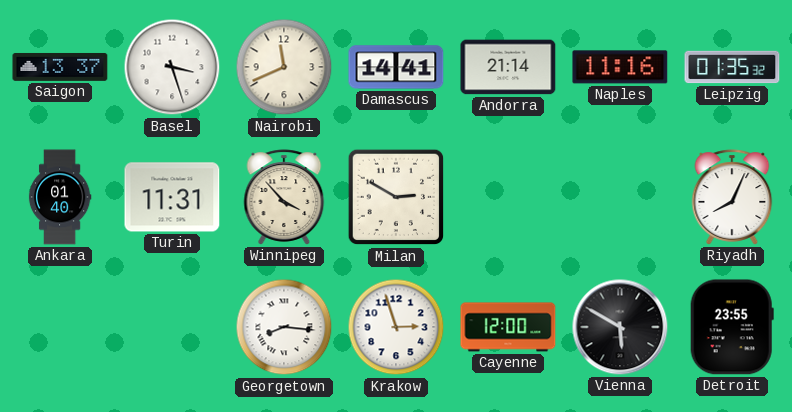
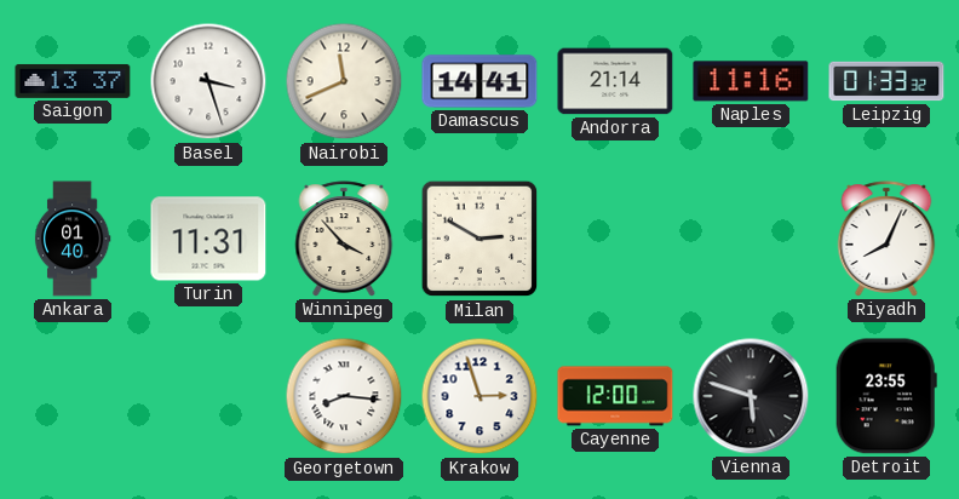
Leipzig: 01:35 -> 01:33 (886, 81)
Vienna: 5:50 -> 5:48 (751, 396)
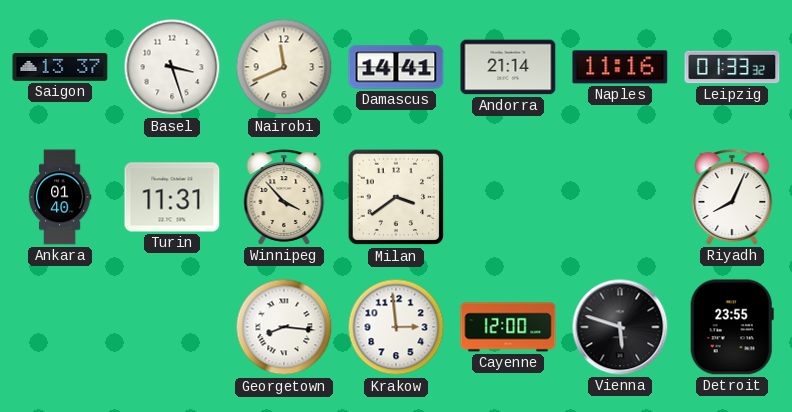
Milan: 2:50 -> 3:39 (396, 197)
Krakow: 2:57 -> 2:59 (396, 327)
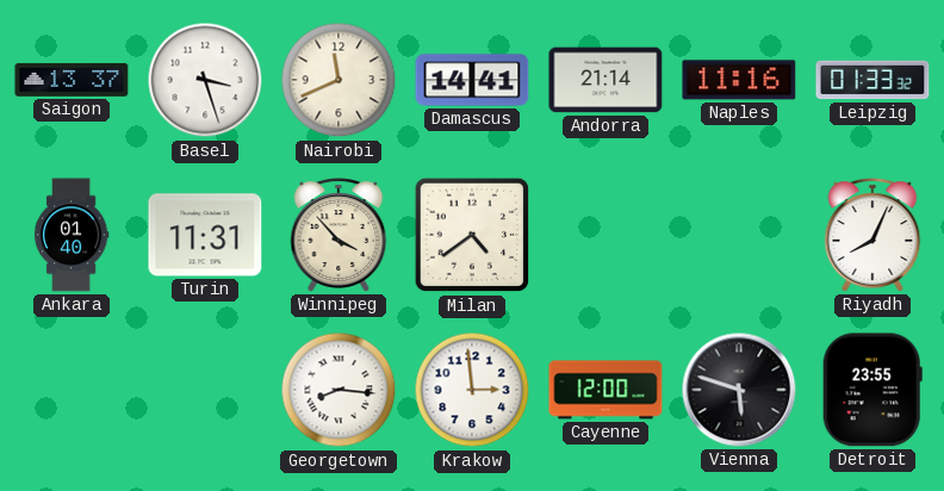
Milan: 3:39 -> 4:39 (472, 235)
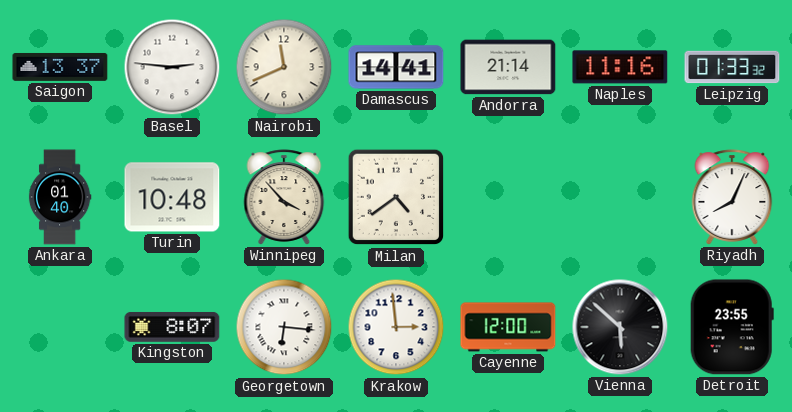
Basel: 3:27 -> 2:46 (172, 67)
Turin: 11:31 -> 10:48 (172, 197)
Kingston: none -> 8:07 (172, 327)
Georgetown: 8:16 -> 6:16 (284, 327)
Vienna: 5:48 -> 5:52 (620, 327)
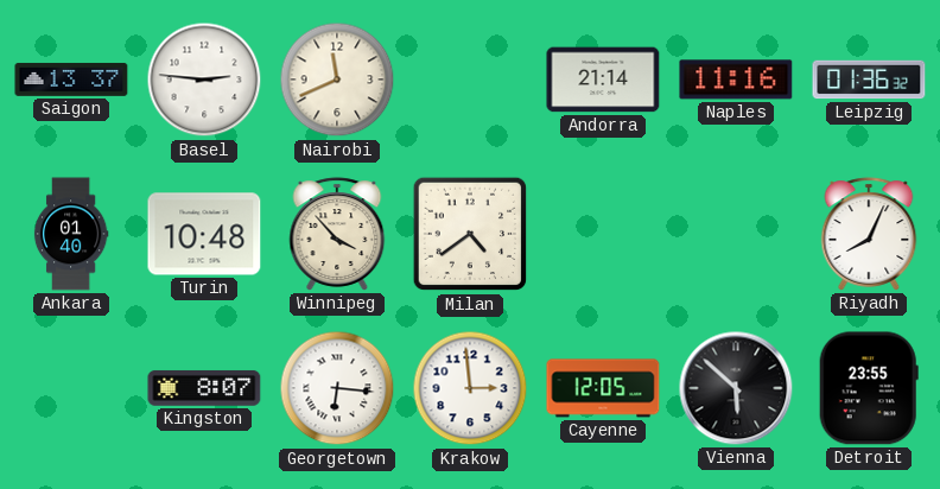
Damascus: 14:41 -> none (396, 67)
Leipzig: 01:33 -> 01:36 (869, 80)
Cayenne: 12:00 -> 12:05 (603, 388)
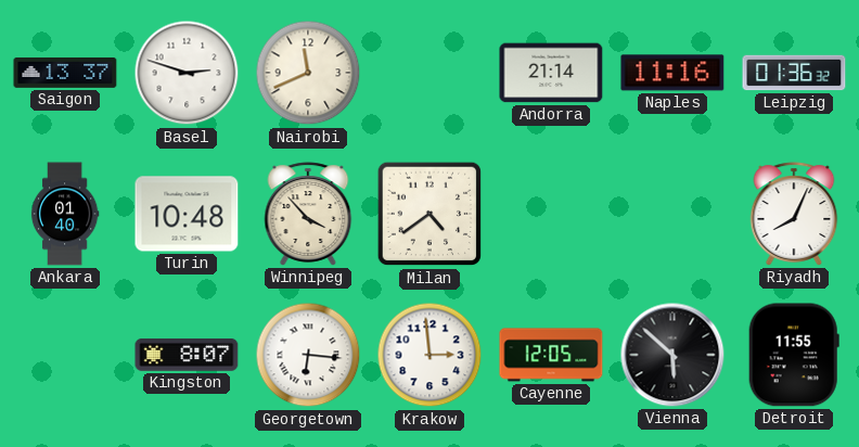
Basel: 2:46 -> 2:48 (187, 73)
Detroit: 23:55 -> 11:55 (794, 355)
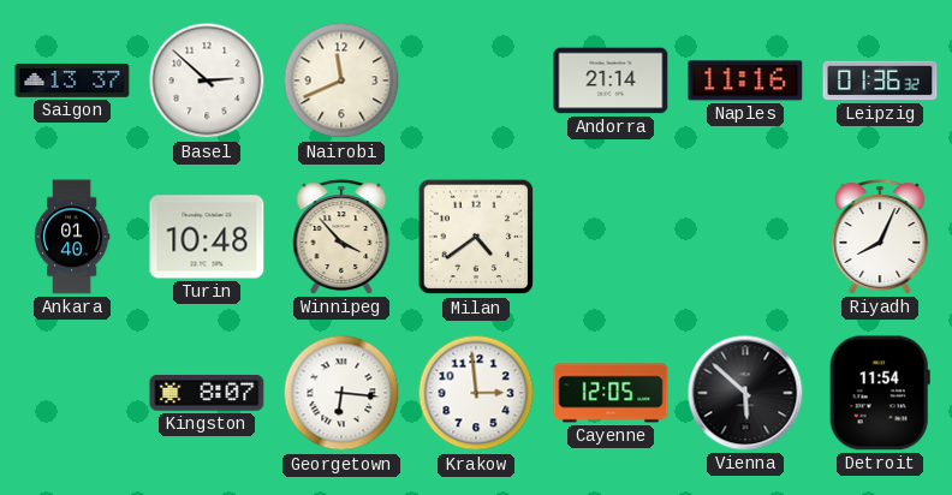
Basel: 2:48 -> 2:52 (207, 80)
Detroit: 11:55 -> 11:54 (880, 393)
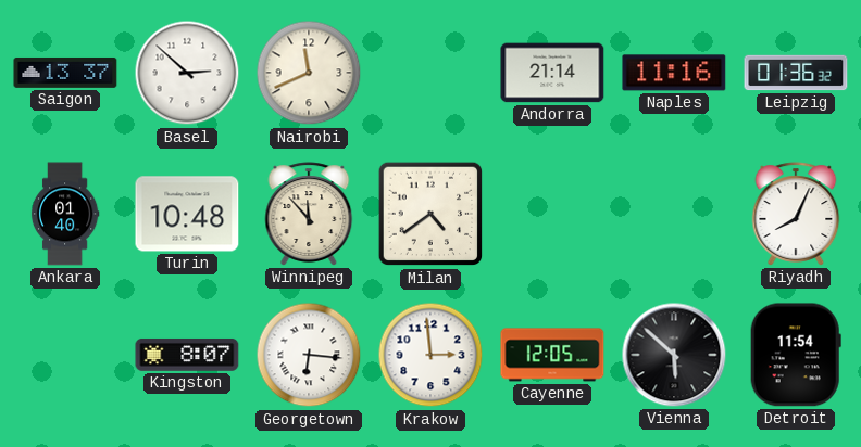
Winnipeg: 3:53 -> 11:53 (309, 214)
